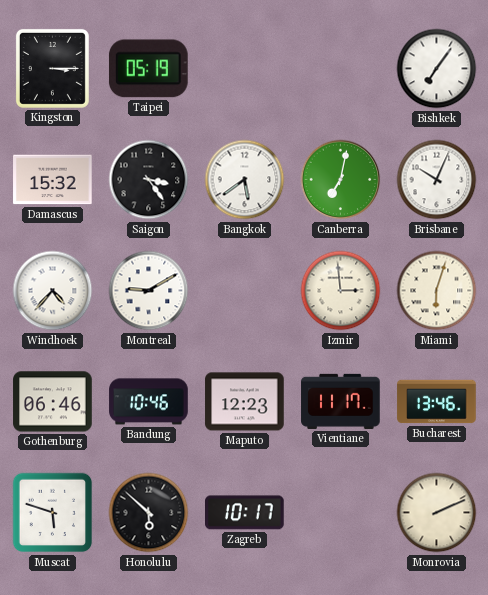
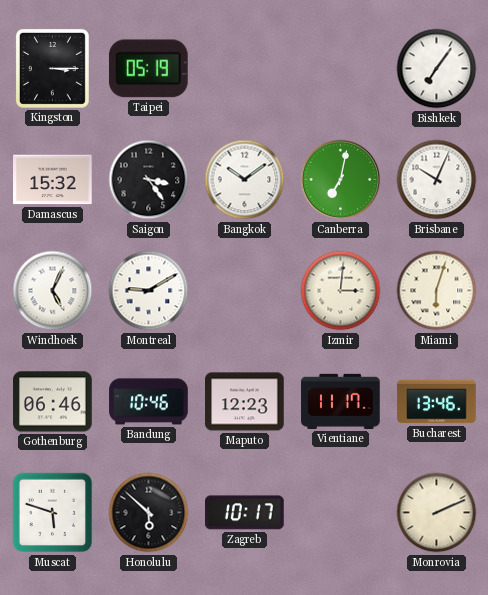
Bangkok: 5:39 -> 10:09 (245, 180)
Windhoek: 4:37 -> 5:04 (53, 291)
Izmir: 2:59 -> 3:01 (341, 291)
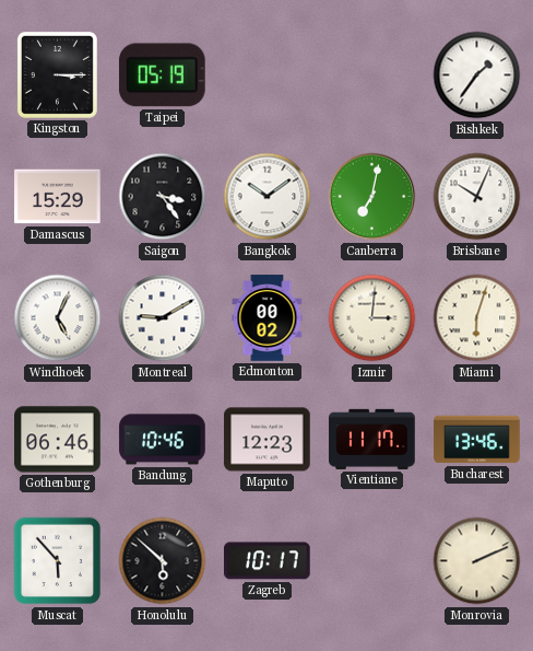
Bishkek: 7:06 -> 1:36 (477, 75)
Damascus: 15:32 -> 15:29 (58, 197)
Edmonton: none -> 00:02 (268, 318)
Muscat: 5:48 -> 5:53 (58, 561)
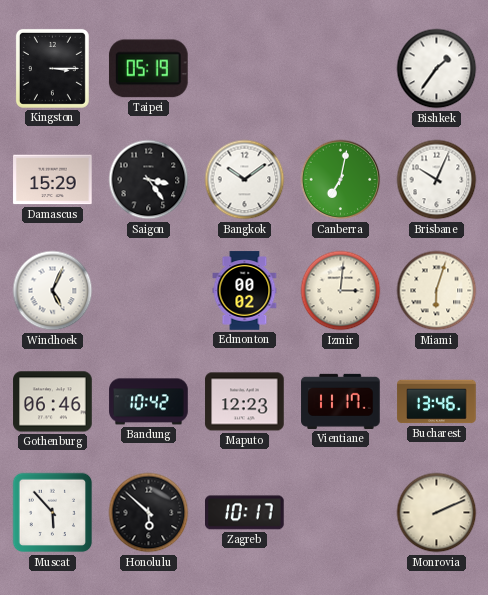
Montreal: 9:10 -> none (163, 318)
Bandung: 10:46 -> 10:42 (149, 402)
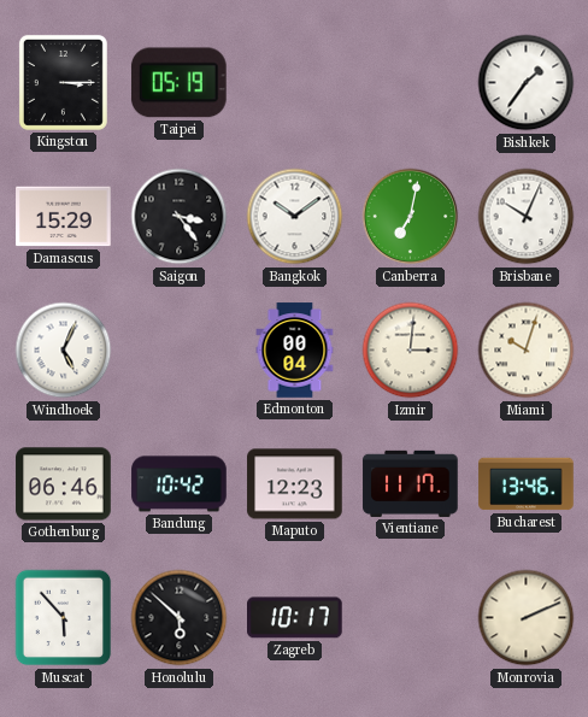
Edmonton: 00:02 -> 00:04 (295, 351)
Miami: 6:03 -> 10:03 (527, 351)
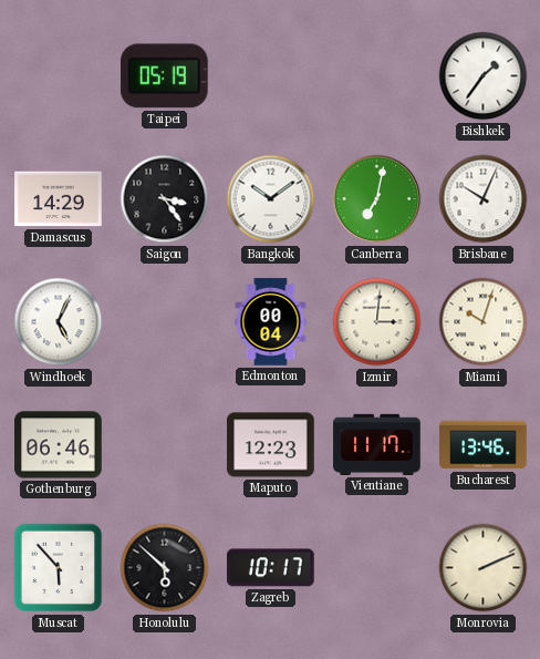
Kingston: 3:15 -> none (63, 82)
Damascus: 15:29 -> 14:29 (59, 199)
Bandung: 10:42 -> none (180, 484)
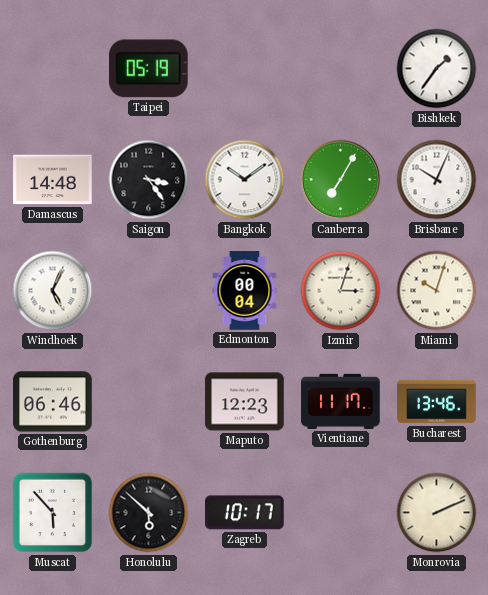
Damascus: 14:29 -> 14:48 (53, 180)
Canberra: 7:02 -> 7:05 (341, 180)
Izmir: 3:01 -> 3:03 (341, 291)
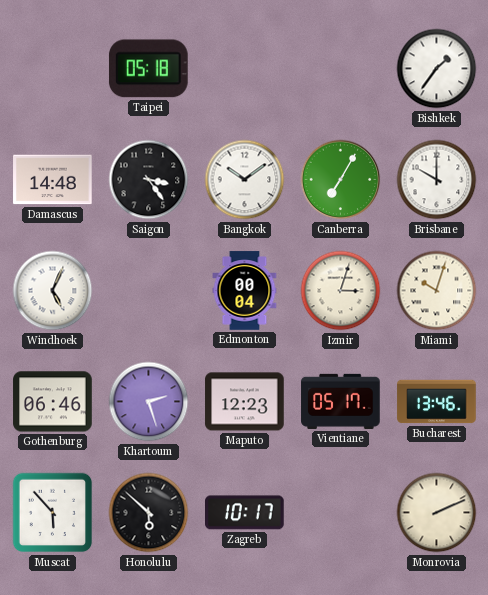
Taipei: 05:19 -> 05:18 (148, 69)
Brisbane: 10:04 -> 10:00 (437, 180)
Khartoum: none -> 2:27 (149, 402)
Vientiane: 11:17 -> 05:17 (341, 401)
